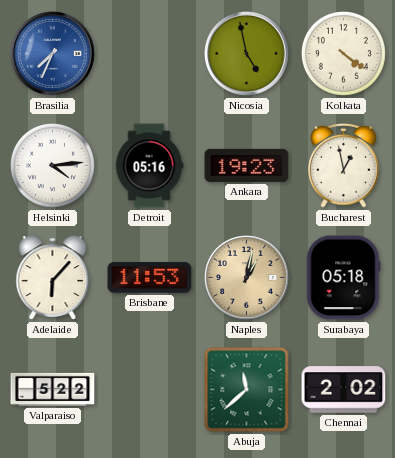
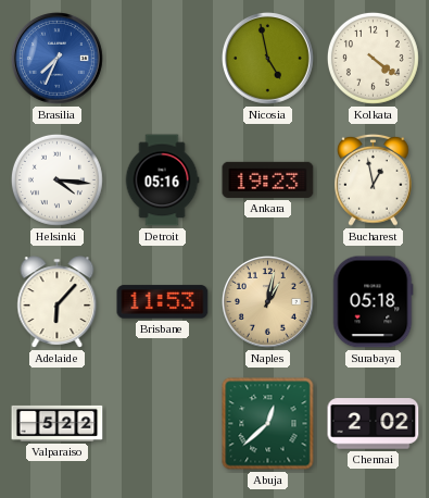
Helsinki: 4:14 -> 4:16 (56, 179)
Abuja: 11:38 -> 12:38 (268, 424)
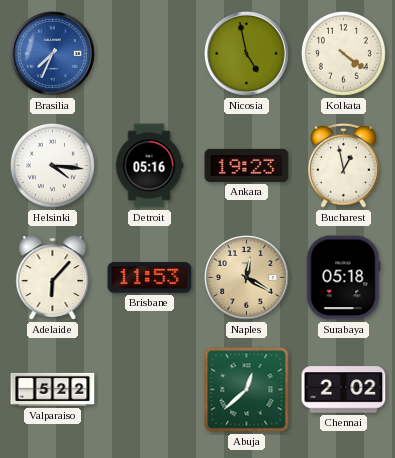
Naples: 1:02 -> 12:20 (247, 278)
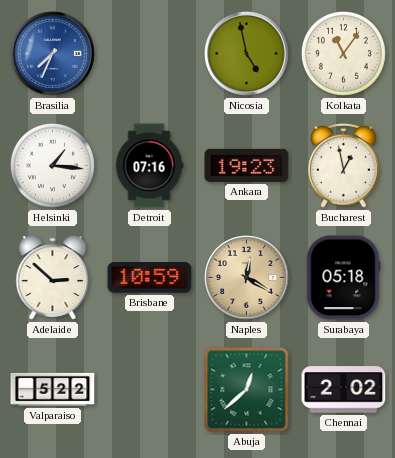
Kolkata: 4:21 -> 11:06 (343, 53)
Helsinki: 4:16 -> 1:16 (52, 165)
Detroit: 05:16 -> 07:16 (149, 166)
Adelaide: 6:07 -> 2:52 (53, 278)
Brisbane: 11:53 -> 10:59 (150, 278)
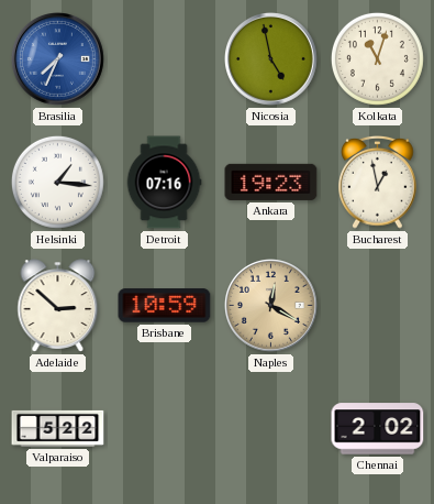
Kolkata: 11:06 -> 11:03 (377, 58)
Surabaya: 05:18 -> none (344, 278)
Abuja: 12:38 -> none (247, 390)
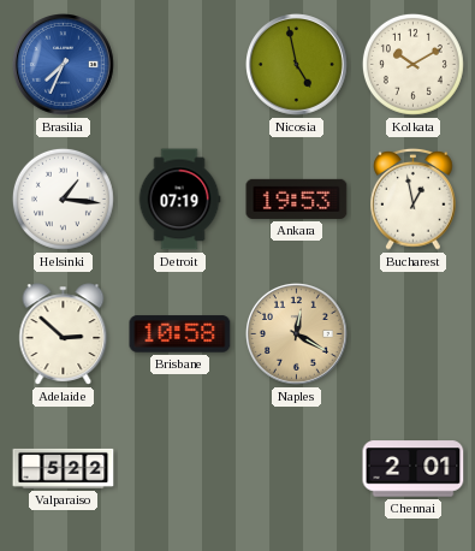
Kolkata: 11:03 -> 10:10 (412, 64)
Detroit: 07:16 -> 07:19 (179, 200)
Ankara: 19:23 -> 19:53 (297, 199)
Brisbane: 10:59 -> 10:58 (180, 334)
Chennai: 2:02 -> 2:01 (414, 469)
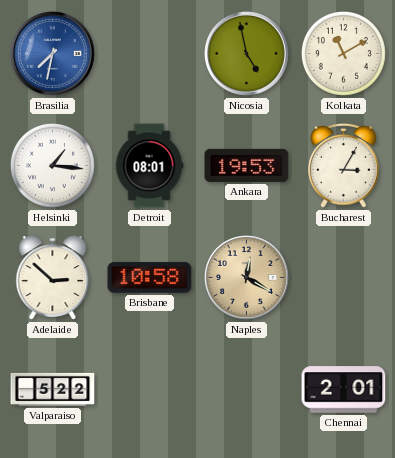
Brasilia: 7:34 -> 7:32 (53, 54)
Kolkata: 10:10 -> 11:10 (343, 53)
Detroit: 07:19 -> 08:01 (149, 166)
Bucharest: 12:58 -> 3:05 (344, 165)
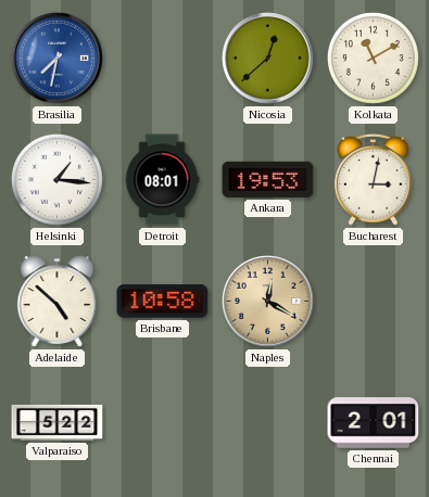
Nicosia: 4:58 -> 12:38 (268, 59)
Bucharest: 3:05 -> 3:02 (374, 179)
Adelaide: 2:52 -> 4:52 (58, 302)
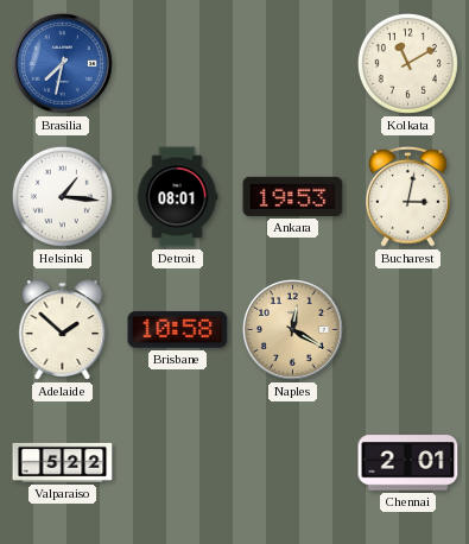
Nicosia: 12:38 -> none (268, 59)
Adelaide: 4:52 -> 1:52 (63, 330)
